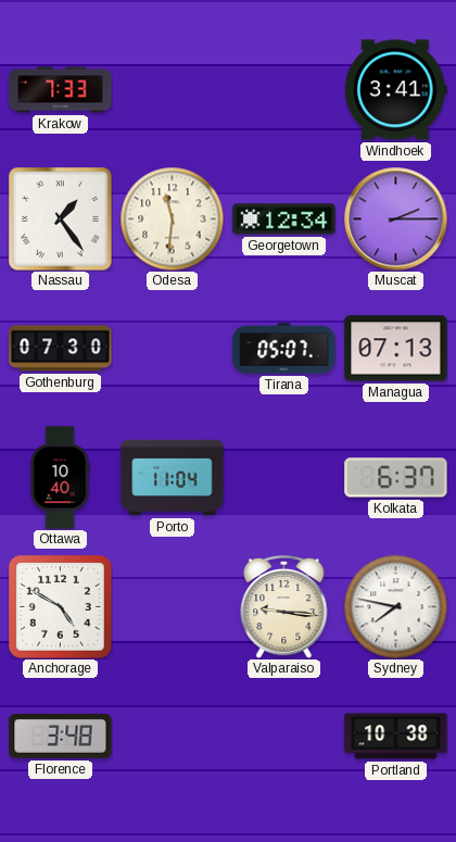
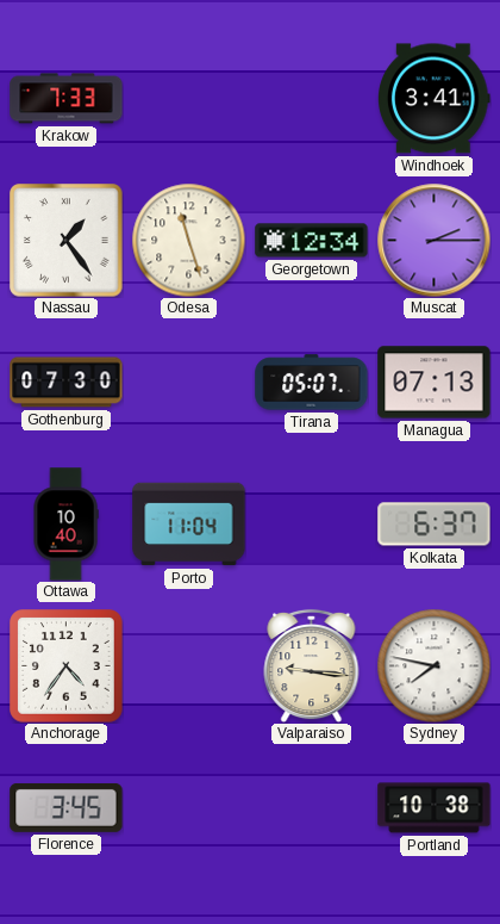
Odesa: 11:31 -> 11:27 (188, 240)
Anchorage: 4:50 -> 4:36 (67, 666)
Florence: 3:48 -> 3:45 (67, 807)
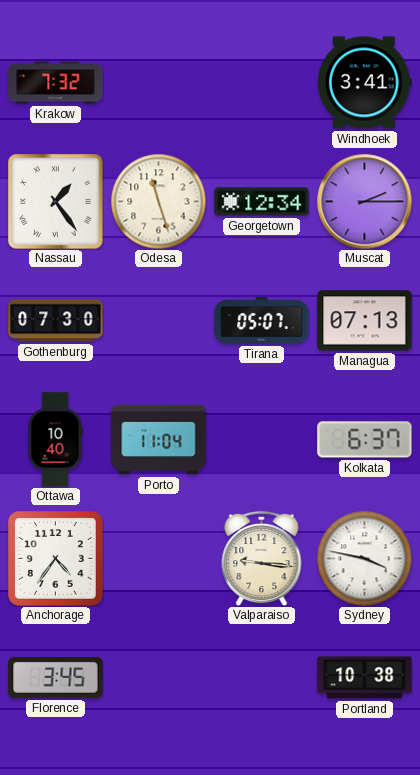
Krakow: 7:33 -> 7:32 (56, 83)
Sydney: 7:47 -> 3:47 (364, 558)
